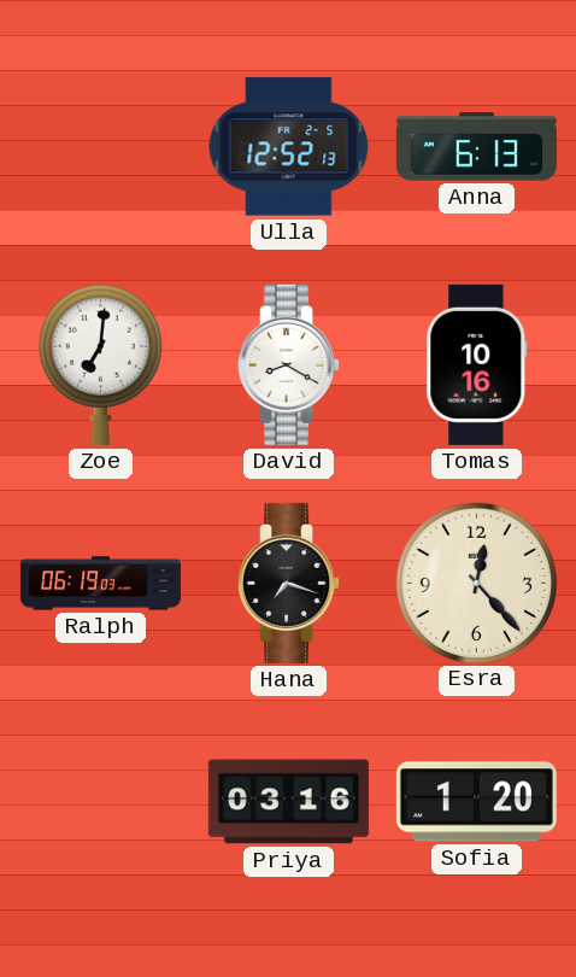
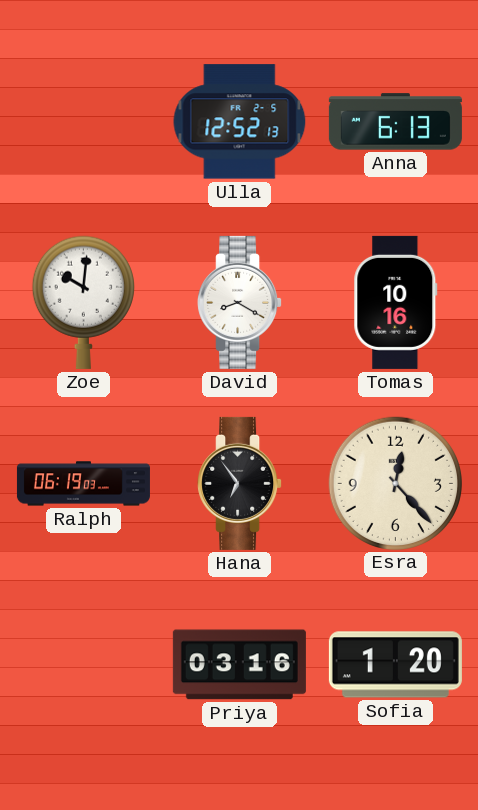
Zoe: 7:01 -> 10:01 (83, 302)
Hana: 7:18 -> 6:54 (240, 483)
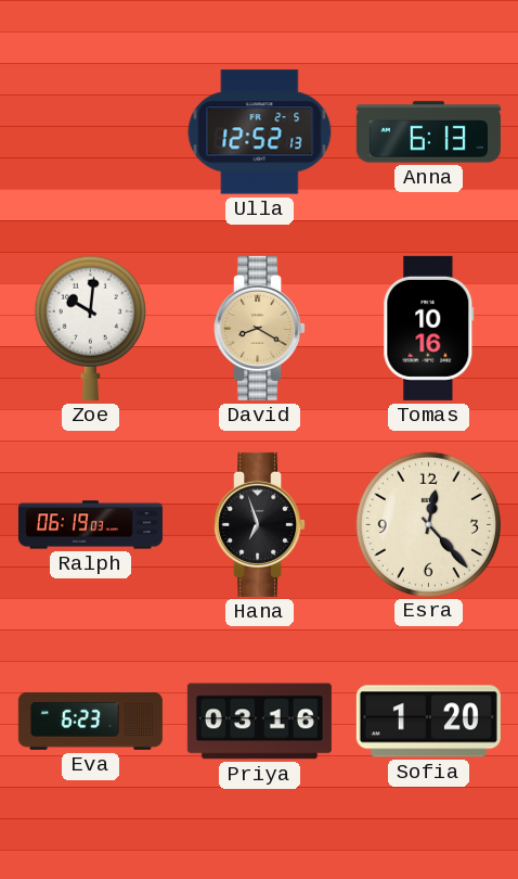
David dial: white -> champagne (260, 328)
Hana: 6:54 -> 6:57 (260, 524)
Eva: none -> 6:23 (90, 721)
